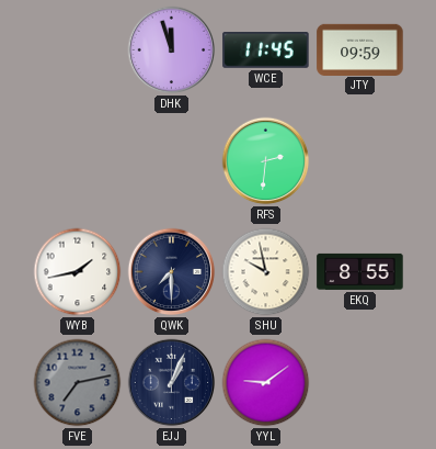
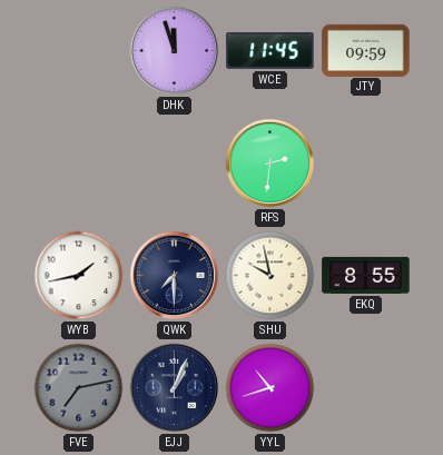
YYL: 9:09 -> 10:42 (270, 388)
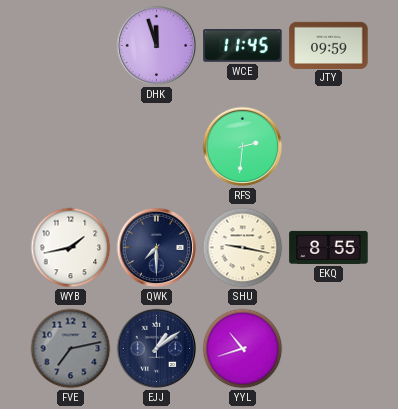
SHU: 9:58 -> 9:17 (243, 248)
EJJ: 1:04 -> 1:09 (157, 349)
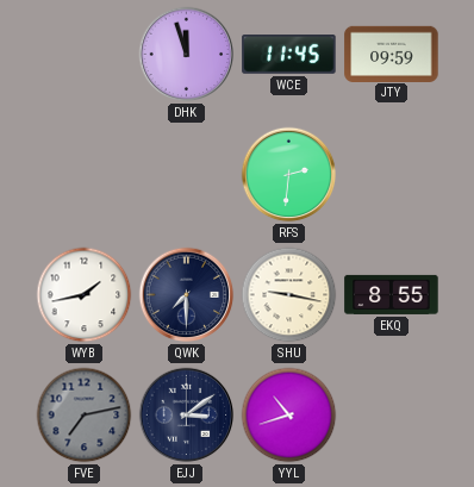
EJJ: 1:09 -> 3:09 (187, 416)
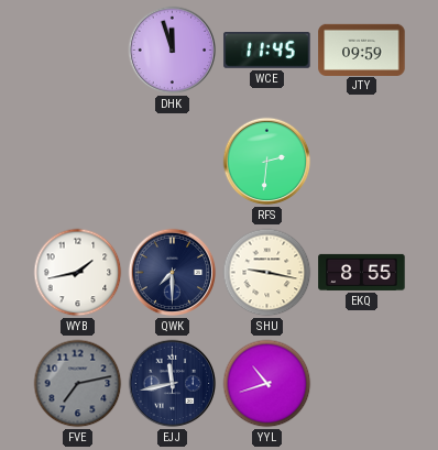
EJJ: 3:09 -> 11:43 (173, 384)
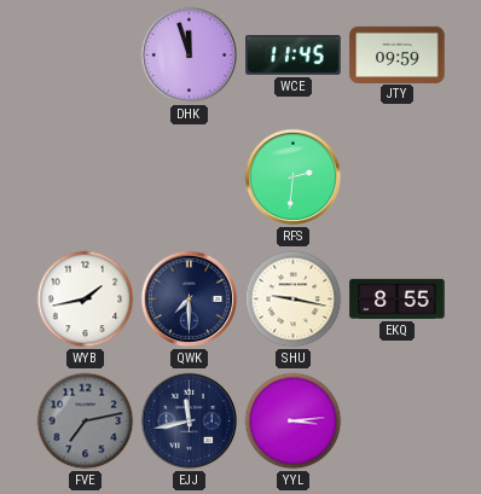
YYL: 10:42 -> 3:14 (294, 422)
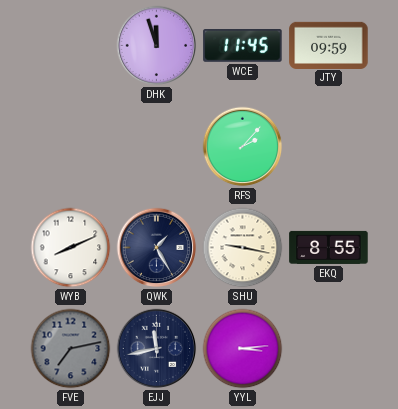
RFS: 2:31 -> 2:07 (243, 147)
WYB: 1:43 -> 8:11 (71, 248)
QWK: 7:30 -> 1:25 (157, 248)
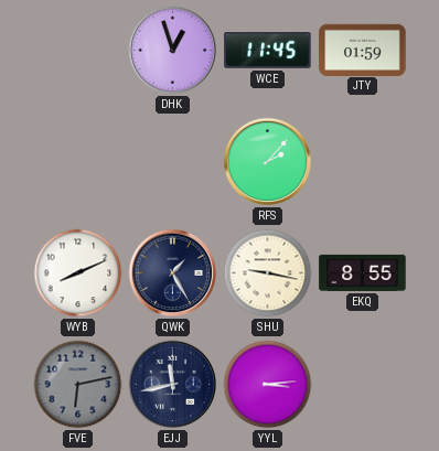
DHK: 11:57 -> 12:57 (173, 51)
JTY: 09:59 -> 01:59 (363, 50)
FVE: 7:13 -> 6:13 (78, 385)
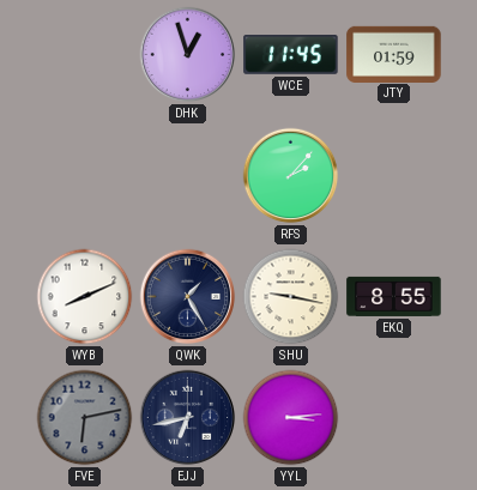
EJJ: 11:43 -> 6:43 (188, 418)
